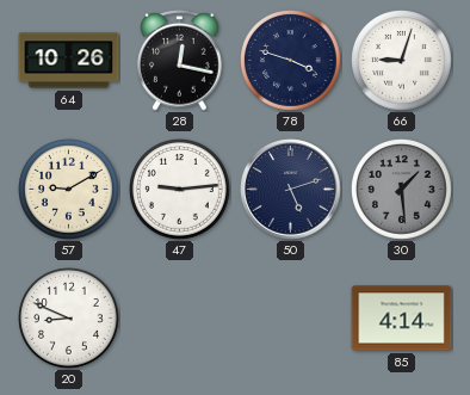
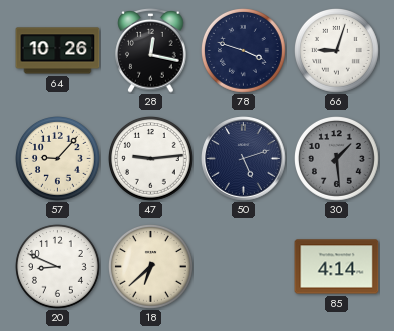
57: 9:10 -> 9:07 (58, 159)
18: none -> 6:38 (151, 267)
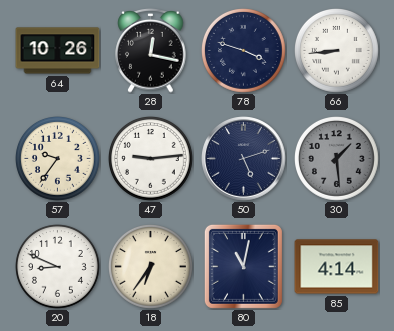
66: 9:03 -> 8:44 (337, 51)
57: 9:07 -> 9:36 (58, 159)
18: 6:38 -> 6:36 (151, 267)
80: none -> 11:02 (243, 266)
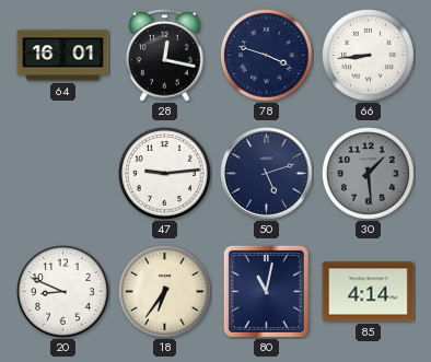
64: 10:26 -> 16:01 (63, 56)
57: 9:36 -> none (58, 159)
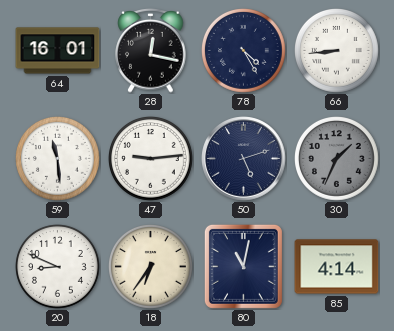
78: 3:48 -> 4:25 (244, 51)
59: none -> 11:29 (58, 159)
30: 1:29 -> 1:34 (337, 159)
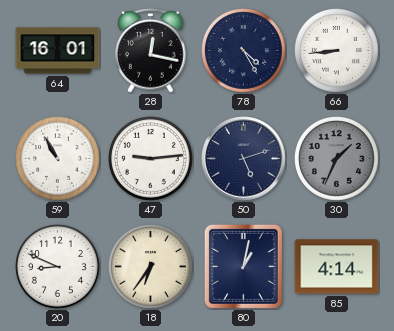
59: 11:29 -> 10:55 (58, 159)
80: 11:02 -> 1:02 (243, 266)
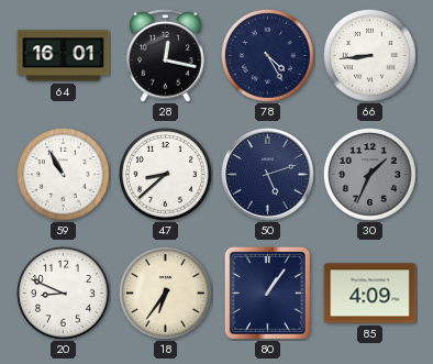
47: 9:14 -> 8:38 (166, 175)
80: 1:02 -> 1:06 (267, 293)
85: 4:14 -> 4:09 (370, 294)
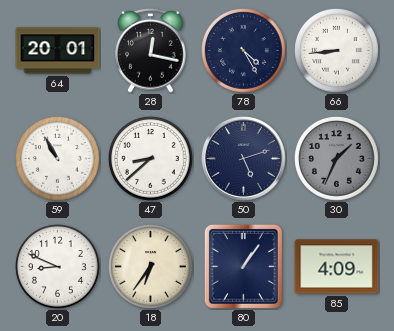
64: 16:01 -> 20:01 (58, 51)
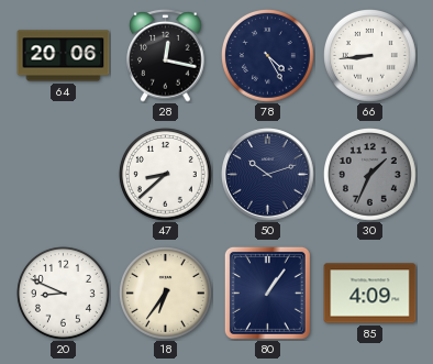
64: 20:01 -> 20:06 (64, 56)
59: 10:55 -> none (58, 159)
50: 5:12 -> 10:12 (268, 175)
